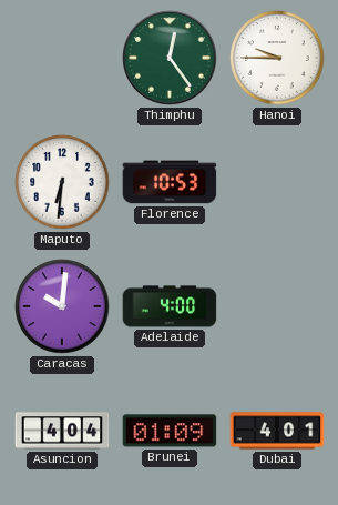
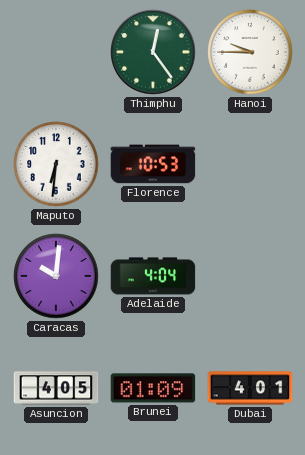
Adelaide: 4:00 -> 4:04 (153, 276)
Asuncion: 4:04 -> 4:05 (56, 388)
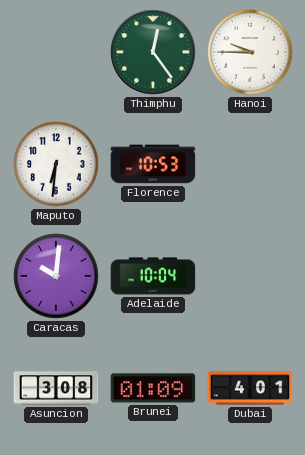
Adelaide: 4:04 -> 10:04 (153, 276)
Asuncion: 4:05 -> 3:08 (56, 388)
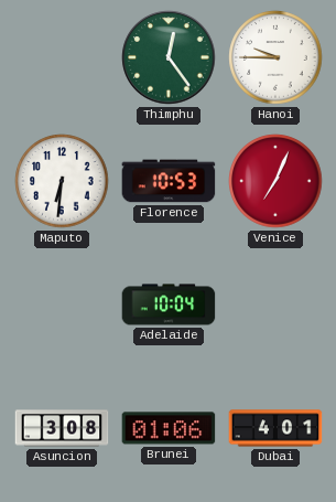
Venice: none -> 7:04 (275, 181)
Caracas: 10:01 -> none (56, 276)
Brunei: 01:09 -> 01:06 (169, 428)
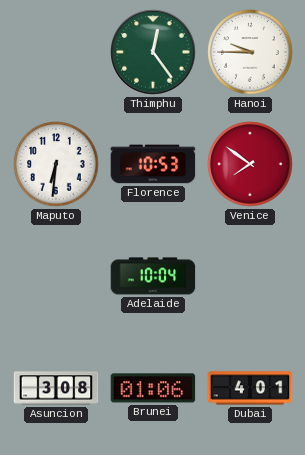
Venice: 7:04 -> 7:51 (250, 164)
